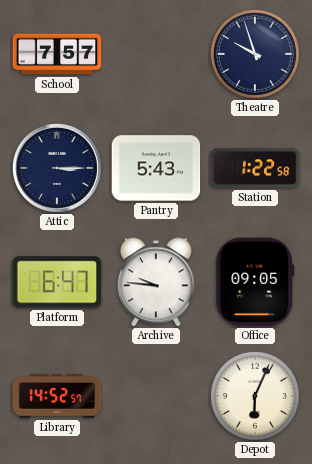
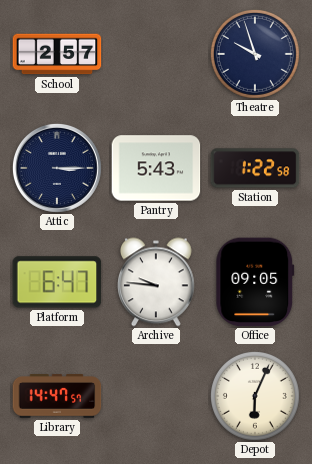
School: 7:57 -> 2:57 (57, 54)
Library: 14:52 -> 14:47 (57, 396)
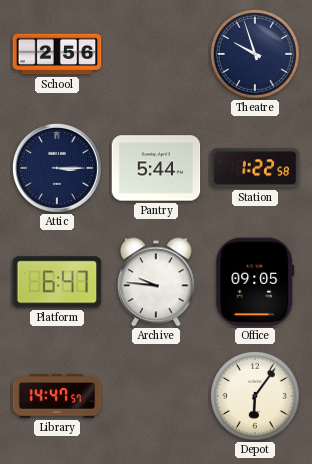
School: 2:57 -> 2:56 (57, 54)
Pantry: 5:43 -> 5:44 (156, 168)
Depot: 6:04 -> 6:06 (255, 396)
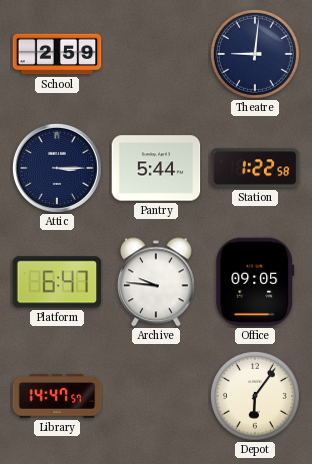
School: 2:56 -> 2:59 (57, 54)
Theatre: 9:57 -> 9:01 (255, 54)
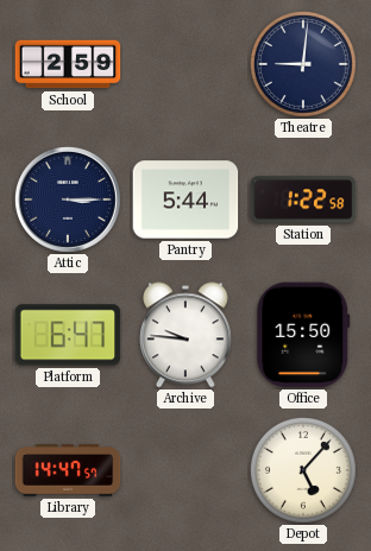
Office: 09:05 -> 15:50 (303, 335)
Depot: 6:06 -> 5:07 (303, 470)
